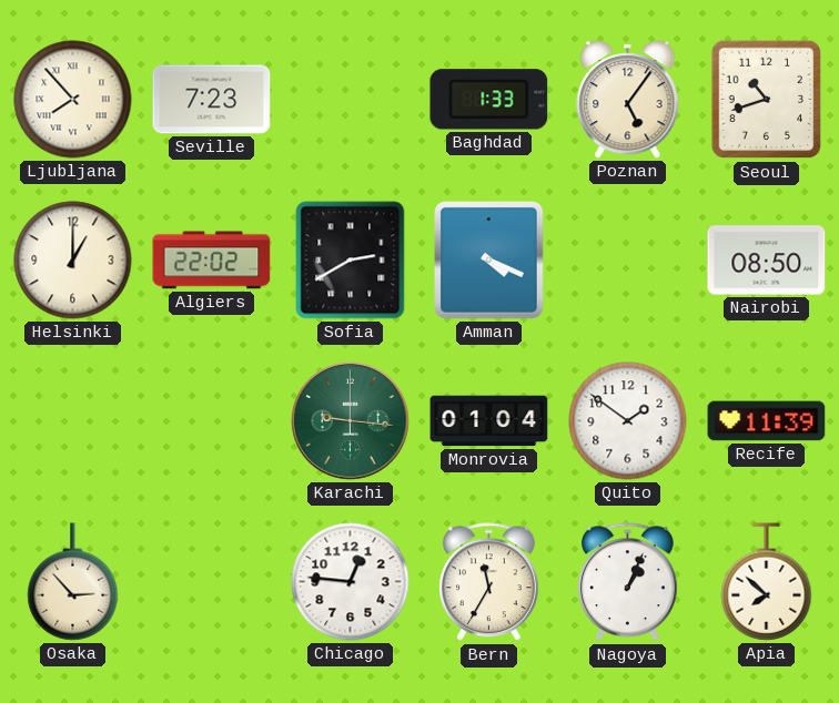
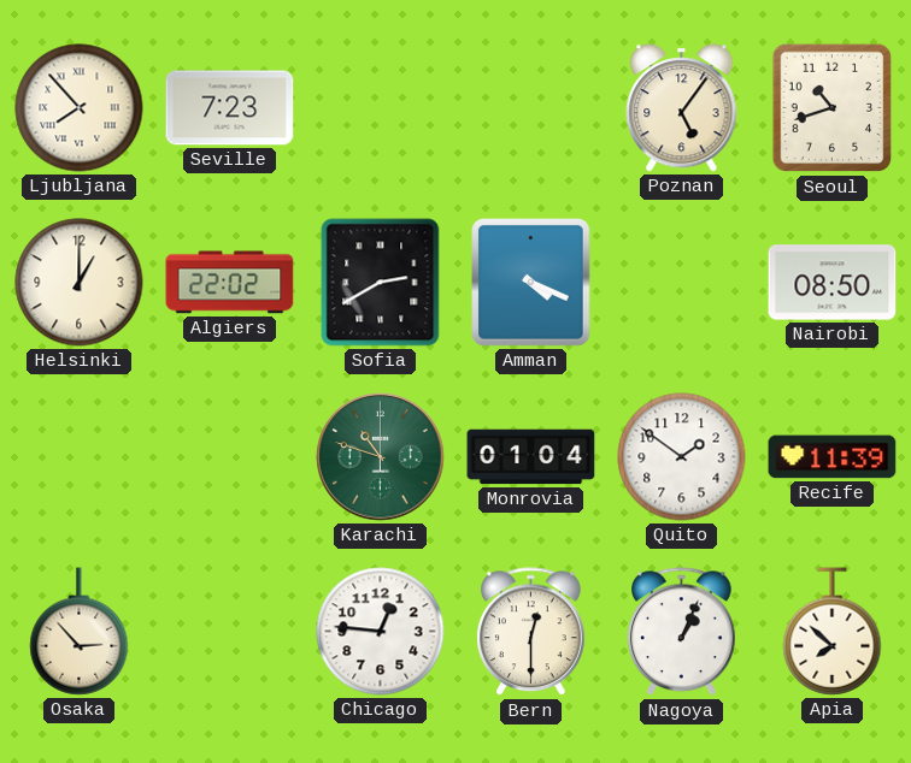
Baghdad: 1:33 -> none (489, 100)
Karachi: 9:16 -> 10:48 (381, 457)
Bern: 11:35 -> 12:30 (531, 632)
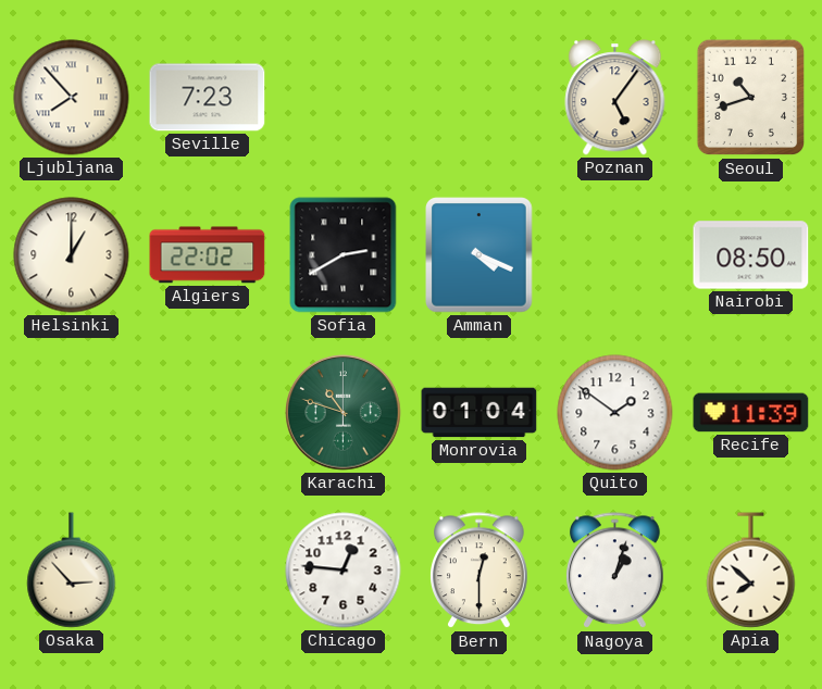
Nagoya: 1:04 -> 1:03 (615, 571)
